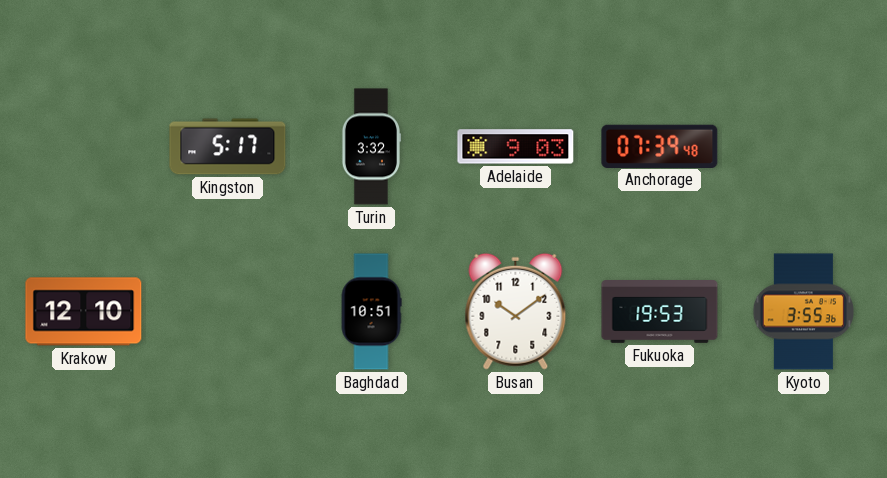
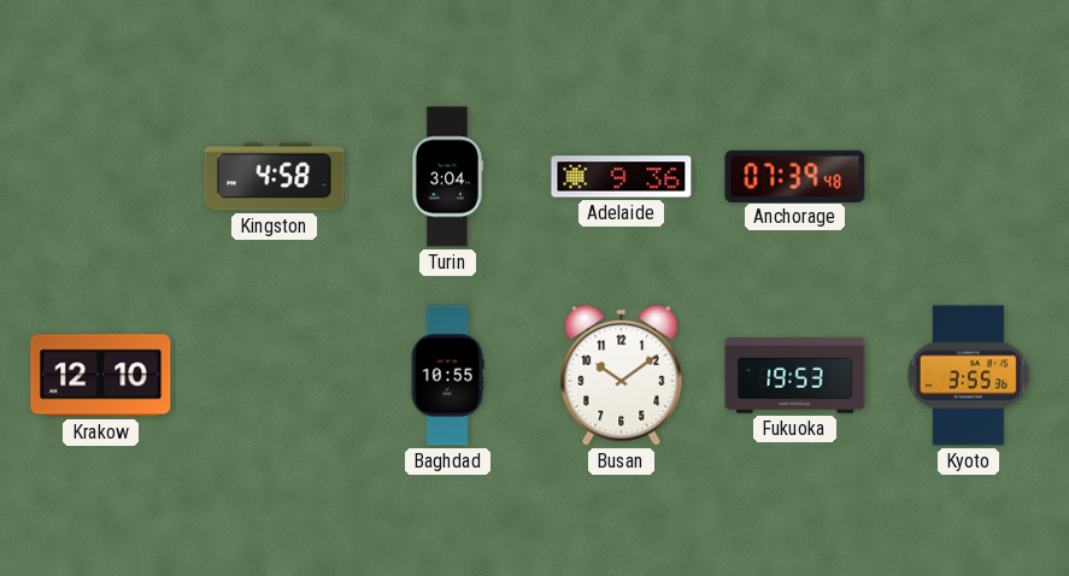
Kingston: 5:17 -> 4:58 (275, 177)
Turin: 3:32 -> 3:04 (446, 177)
Adelaide: 9:03 -> 9:36 (622, 177)
Baghdad: 10:51 -> 10:55 (447, 376)
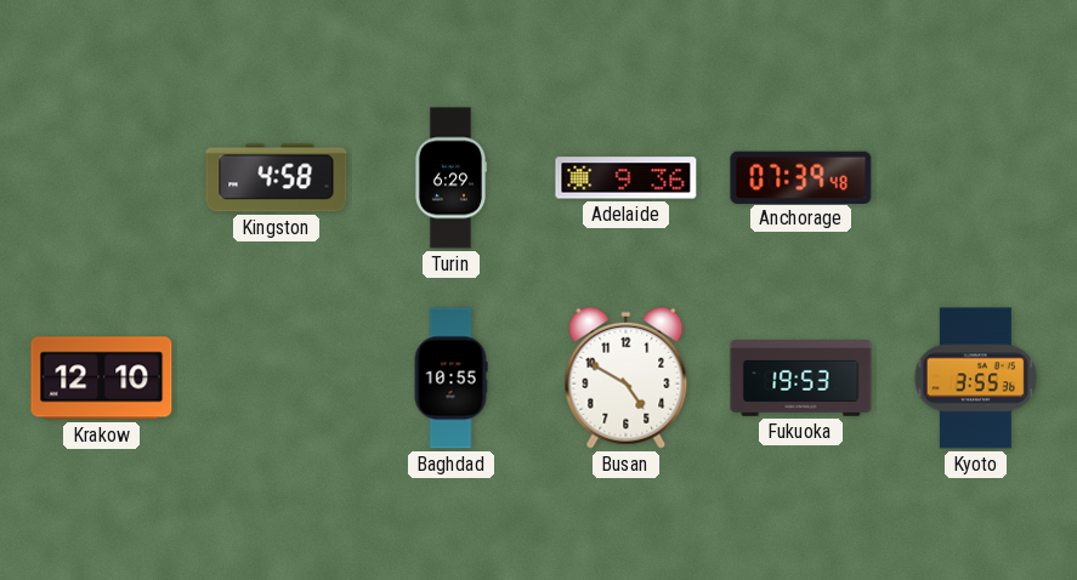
Turin: 3:04 -> 6:29 (449, 178)
Busan: 10:09 -> 4:50 (627, 377)
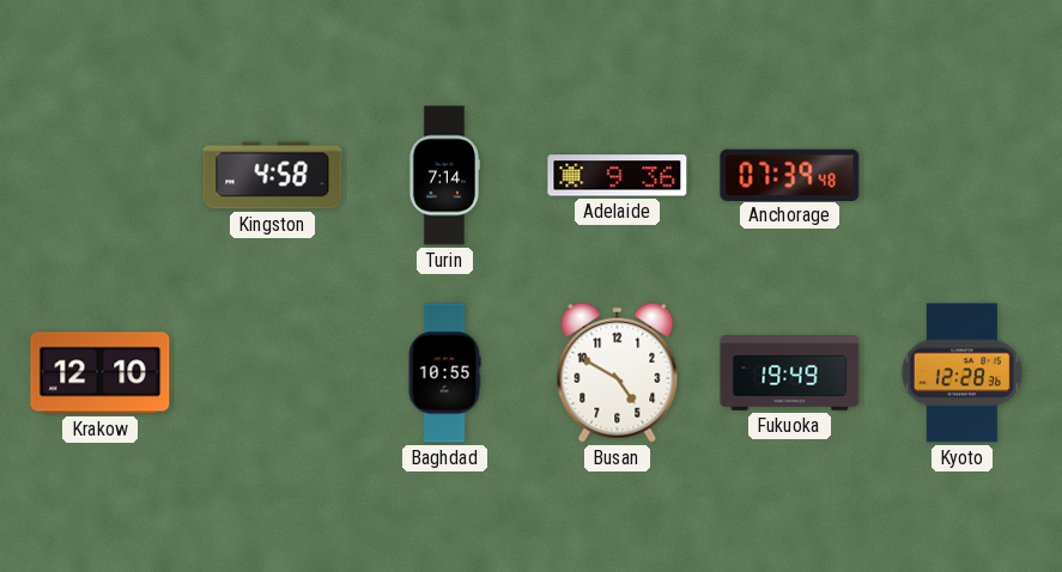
Turin: 6:29 -> 7:14 (443, 176)
Fukuoka: 19:53 -> 19:49 (790, 373)
Kyoto: 3:55 -> 12:28 (961, 373)
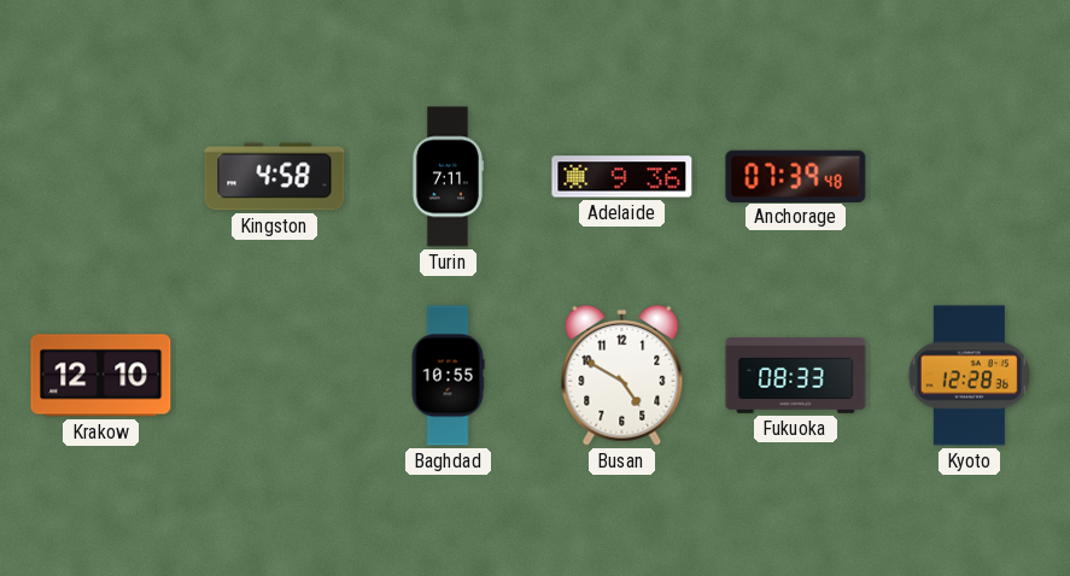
Turin: 7:14 -> 7:11 (446, 177)
Fukuoka: 19:49 -> 08:33 (796, 376)
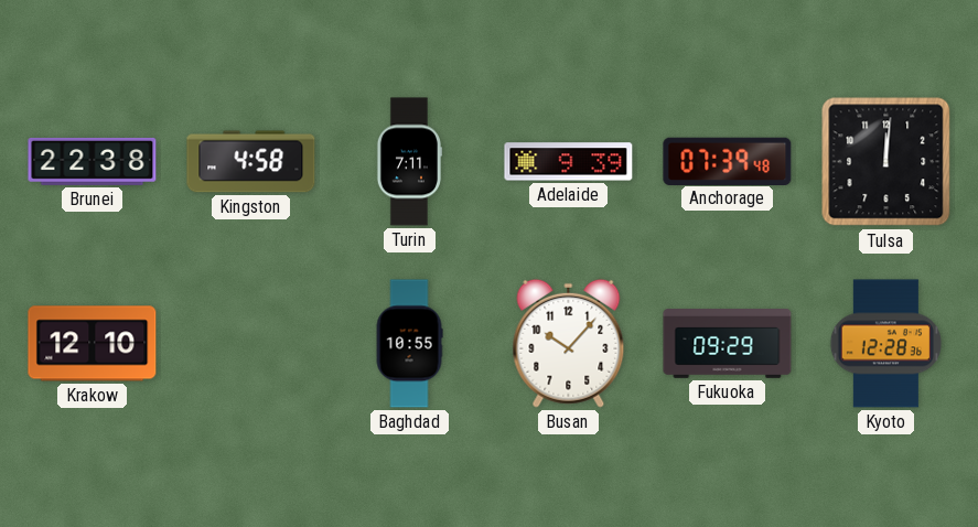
Brunei: none -> 22:38 (93, 161)
Adelaide: 9:36 -> 9:39 (569, 162)
Tulsa: none -> 12:01 (886, 162)
Busan: 4:50 -> 10:07 (569, 343)
Fukuoka: 08:33 -> 09:29 (728, 344)
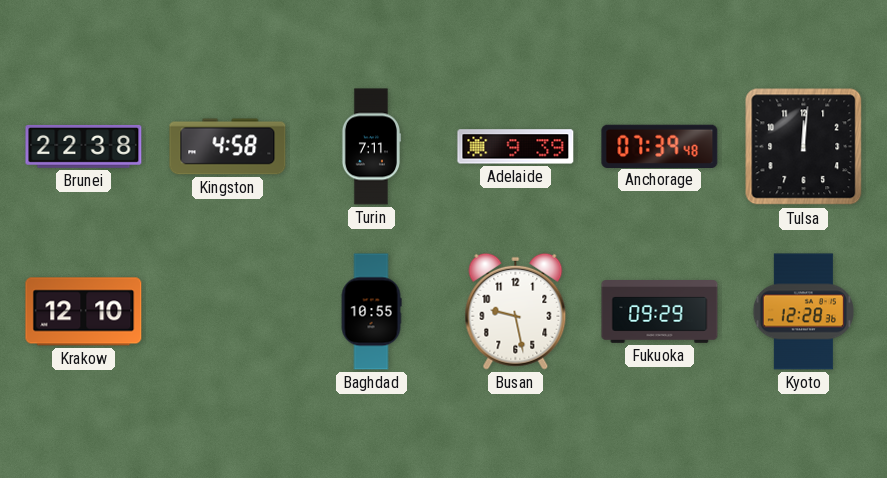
Busan: 10:07 -> 9:28 (516, 311)
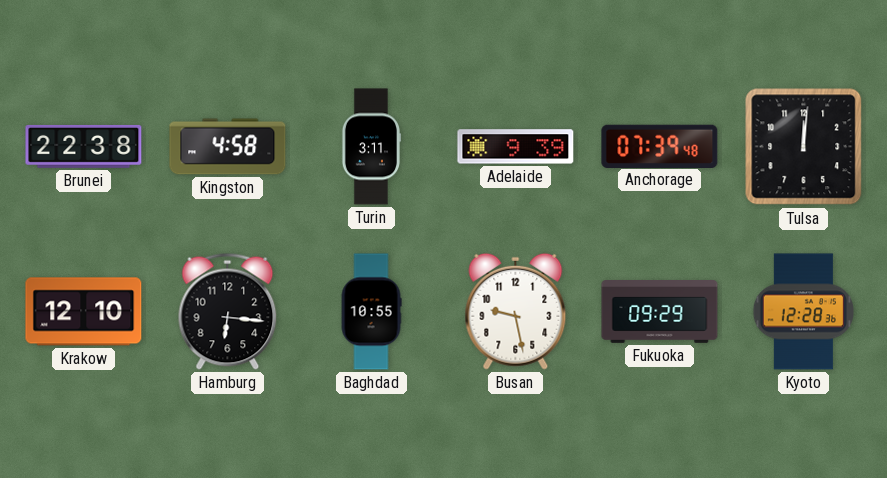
Turin: 7:11 -> 3:11 (370, 147)
Hamburg: none -> 6:16 (228, 311)
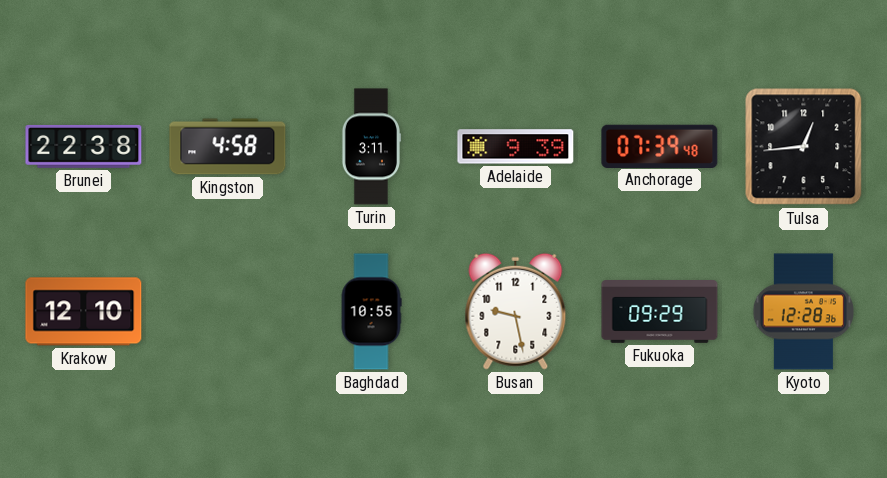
Tulsa: 12:01 -> 12:44 (804, 147)
Hamburg: 6:16 -> none (228, 311)
